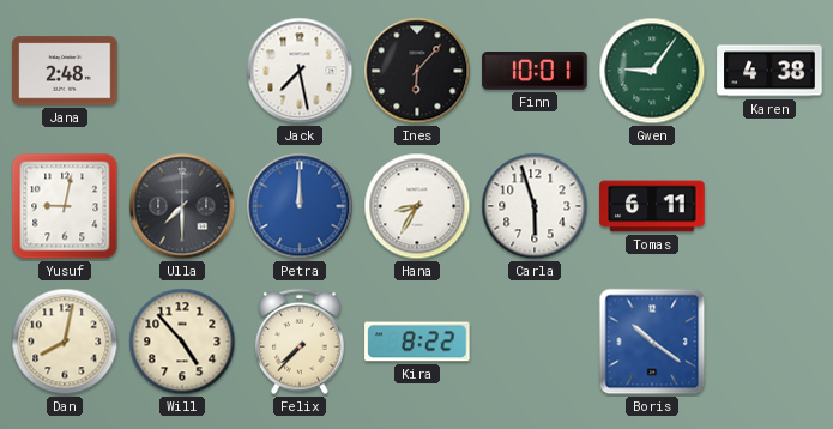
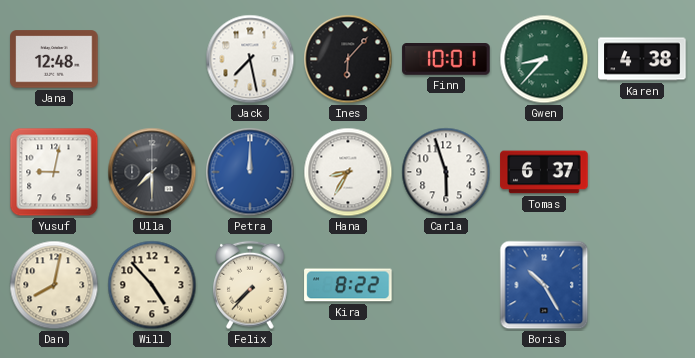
Jana: 2:48 -> 12:48 (54, 59)
Gwen: 9:06 -> 8:37 (544, 59)
Tomas: 6:11 -> 6:37 (544, 172)
Boris: 10:21 -> 10:25 (544, 285)
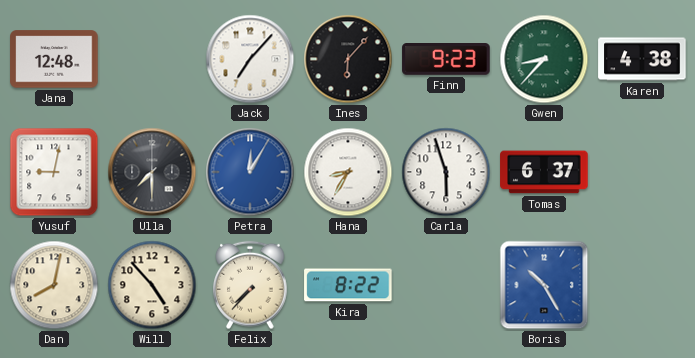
Jack: 7:28 -> 7:07 (250, 59)
Finn: 10:01 -> 9:23 (446, 60)
Petra: 12:00 -> 12:05 (250, 172)
